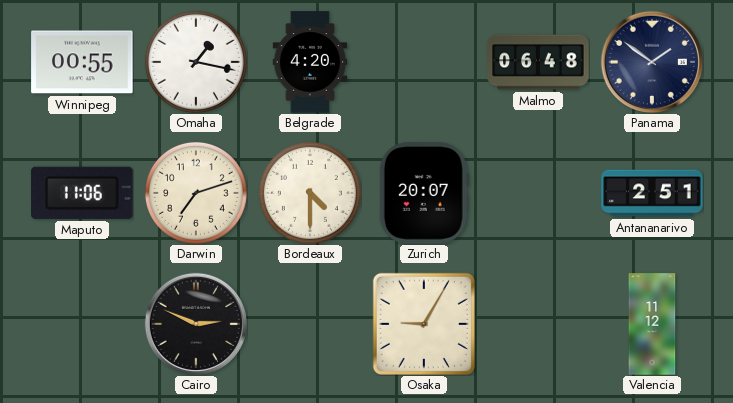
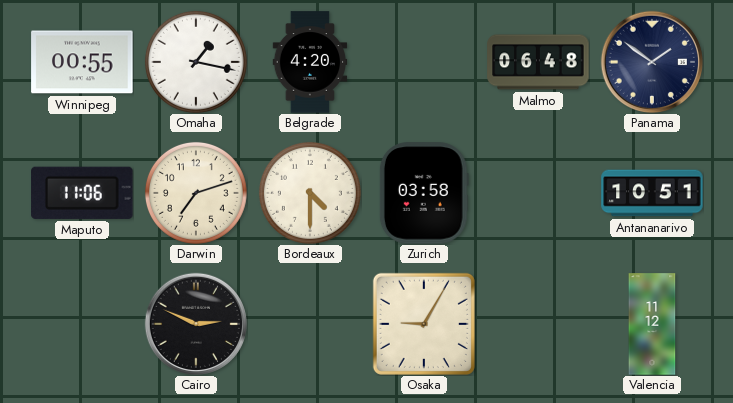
Zurich: 20:07 -> 03:58 (424, 193)
Antananarivo: 2:51 -> 10:51 (652, 193)
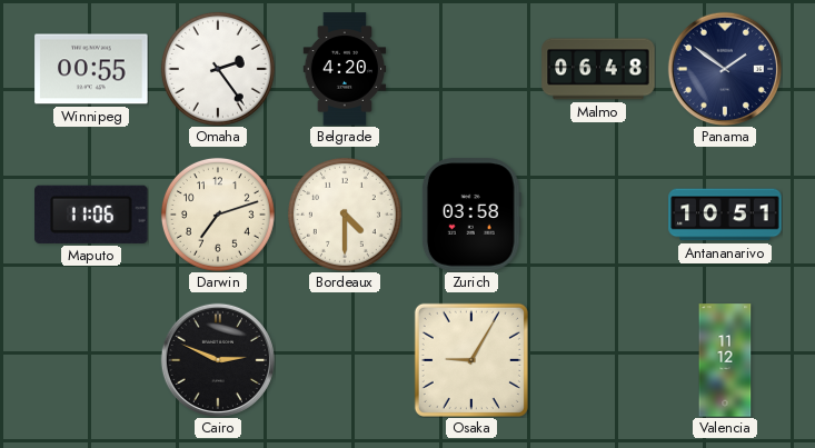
Omaha: 1:17 -> 2:24 (218, 69)
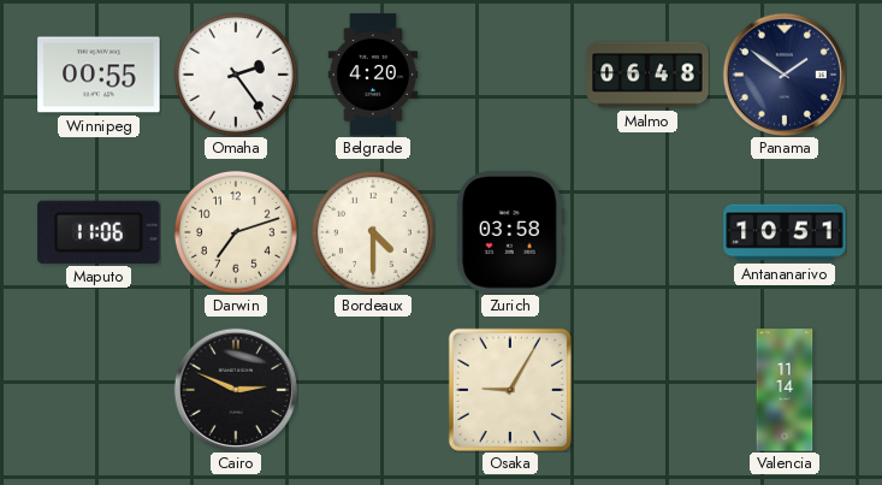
Valencia: 11:12 -> 11:14 (785, 390)
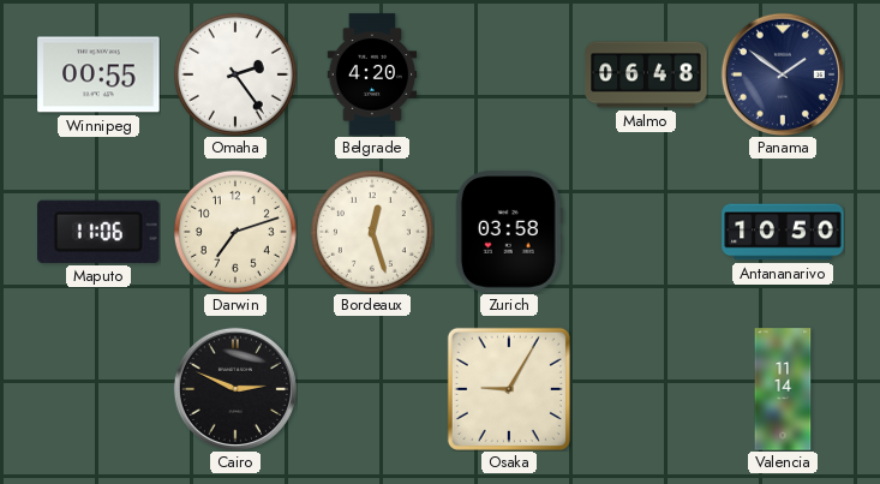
Bordeaux: 4:30 -> 12:27 (372, 232)
Antananarivo: 10:51 -> 10:50 (783, 232)
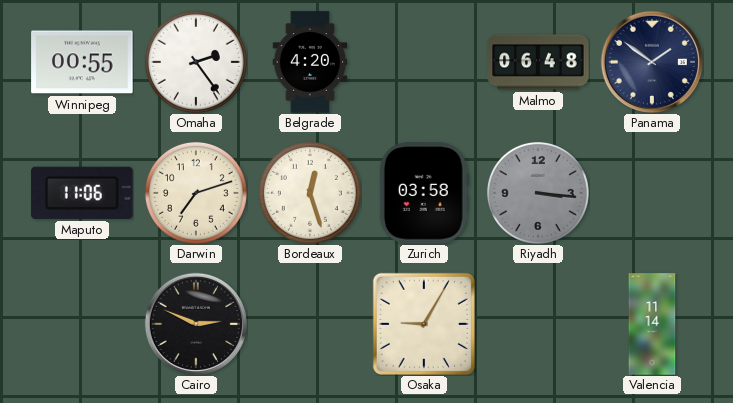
Riyadh: none -> 3:16 (538, 193)
Antananarivo: 10:50 -> none (783, 232)
